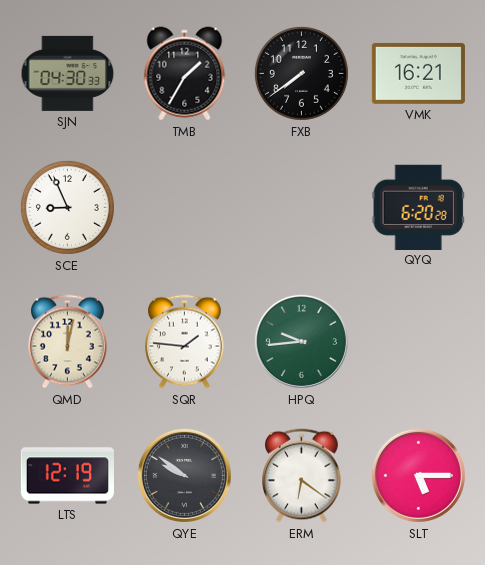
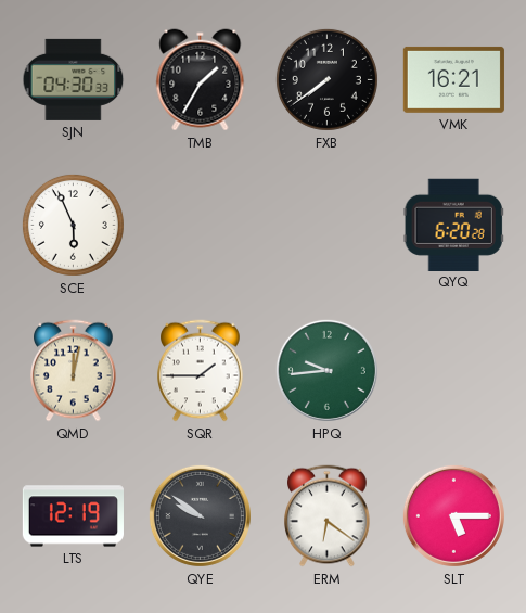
SCE: 8:56 -> 5:56 (73, 225)
SQR: 1:46 -> 1:45 (201, 371)
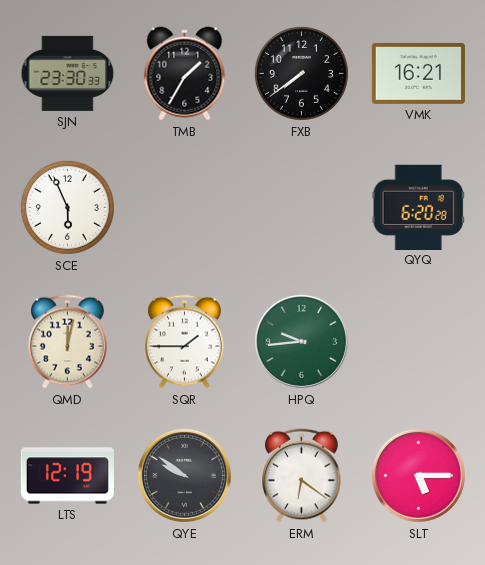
SJN: 04:30 -> 23:30 (68, 73)
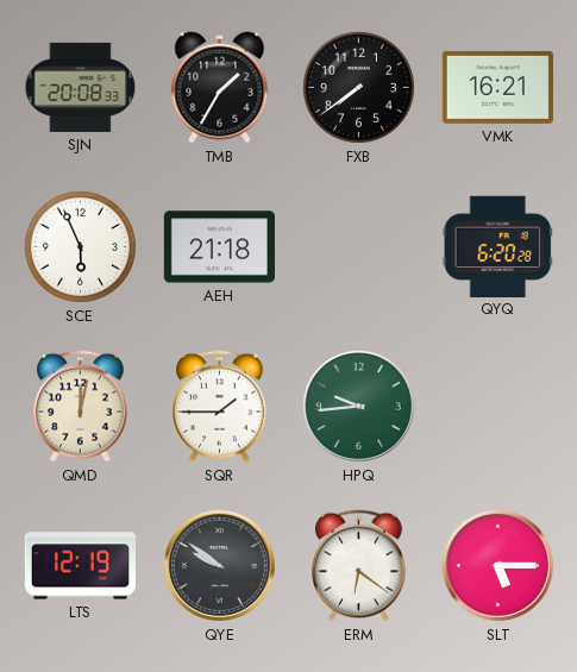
SJN: 23:30 -> 20:08 (81, 87)
AEH: none -> 21:18 (219, 247)
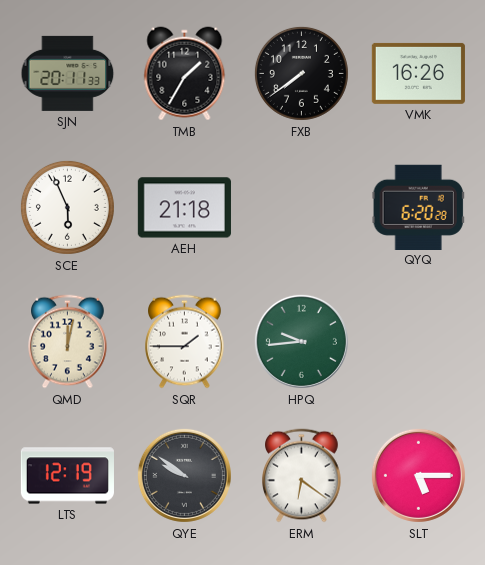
SJN: 20:08 -> 20:11 (68, 73)
VMK: 16:21 -> 16:26 (418, 73)
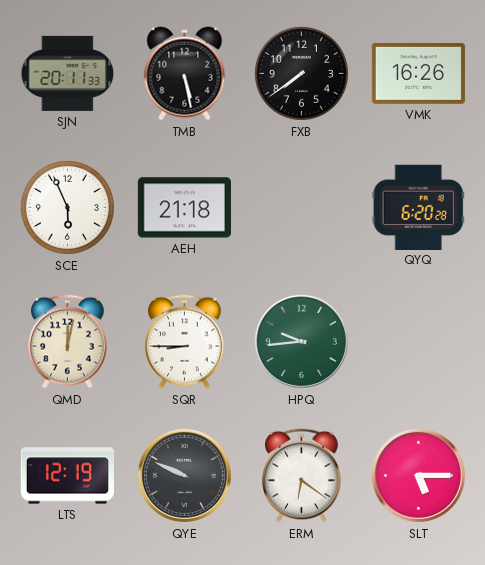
TMB: 1:35 -> 5:28 (185, 74)
SQR: 1:45 -> 8:45 (185, 342)
QYE: 9:51 -> 9:49 (184, 475)
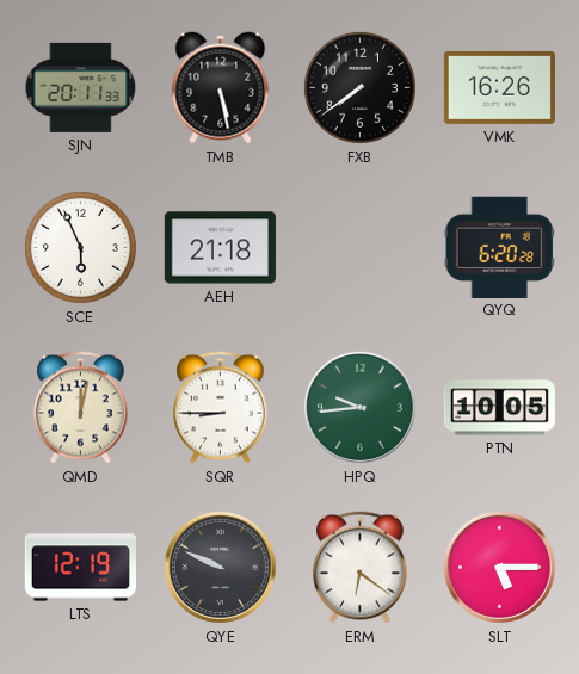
PTN: none -> 10:05 (499, 408)
